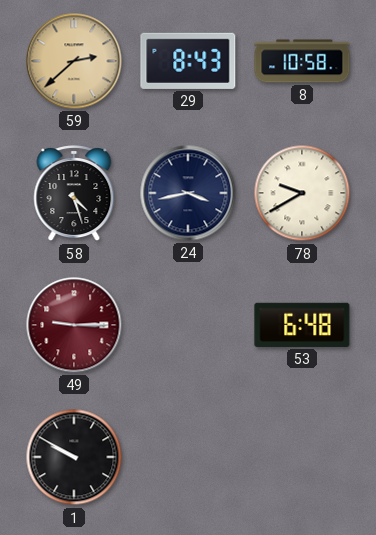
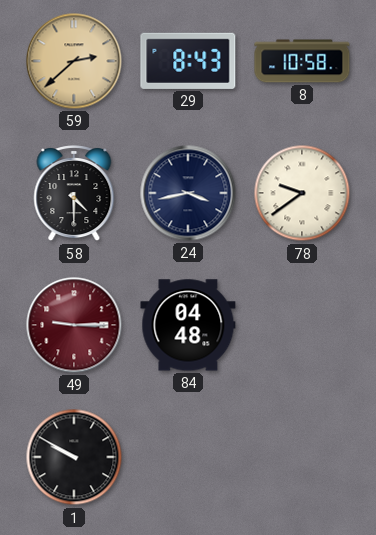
58: 4:27 -> 4:30 (74, 194)
78: 9:40 -> 9:39 (302, 193)
84: none -> 04:48 (188, 325)
53: 6:48 -> none (302, 325)
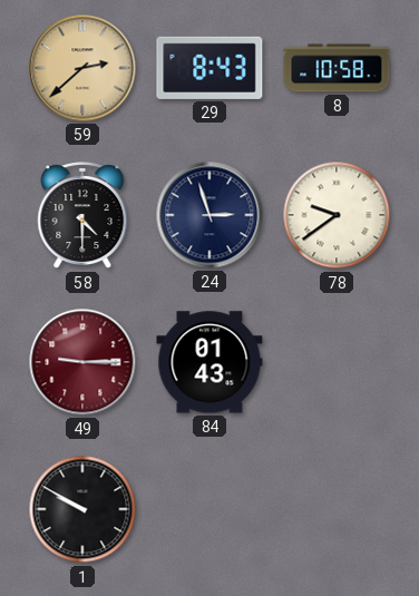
24: 3:43 -> 2:57 (209, 215)
84: 04:48 -> 01:43 (209, 362)
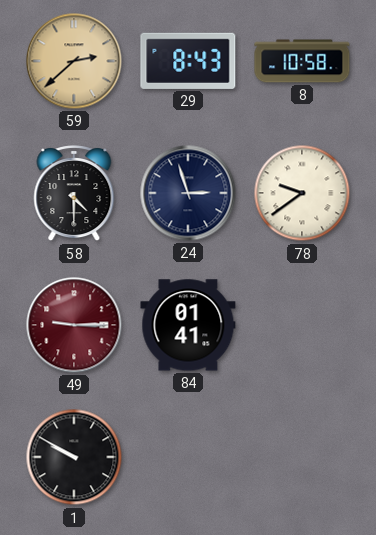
84: 01:43 -> 01:41 (188, 325)
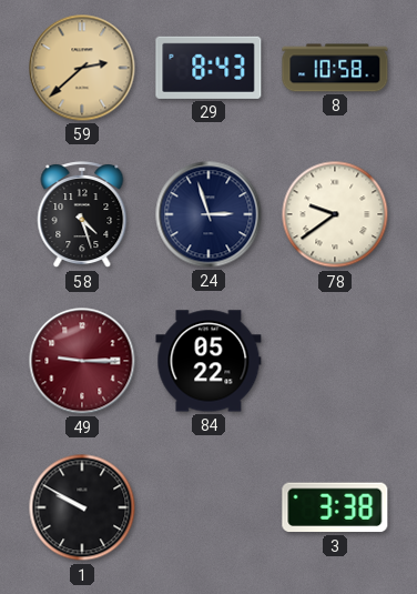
58: 4:30 -> 4:27 (82, 215)
84: 01:41 -> 05:22 (208, 361)
3: none -> 3:38 (335, 507)
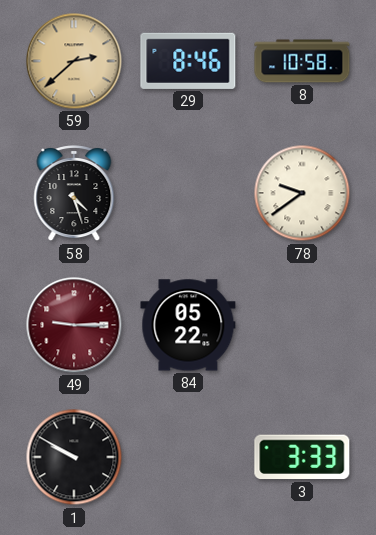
29: 8:43 -> 8:46 (188, 61)
24: 2:57 -> none (208, 214)
3: 3:38 -> 3:33 (302, 457)
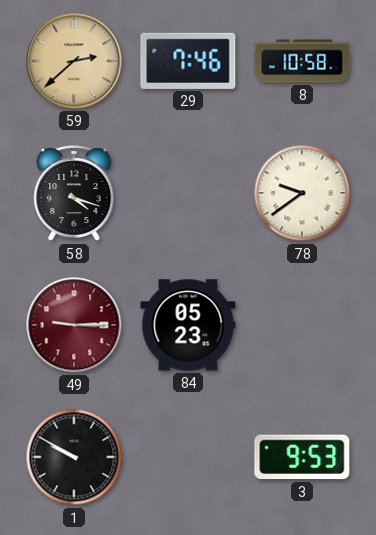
29: 8:46 -> 7:46 (188, 61)
58: 4:27 -> 4:18 (74, 194)
84: 05:22 -> 05:23 (188, 325)
3: 3:33 -> 9:53 (302, 457)
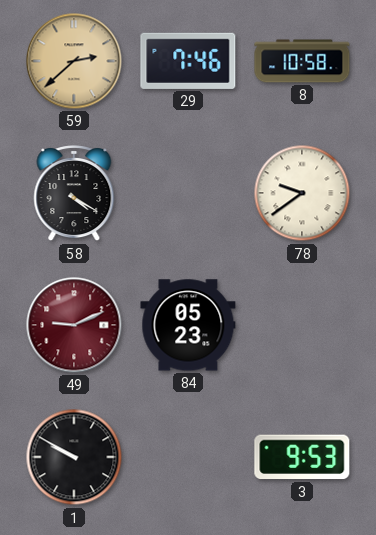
58: 4:18 -> 4:20 (74, 194)
49: 9:15 -> 9:11 (74, 325)
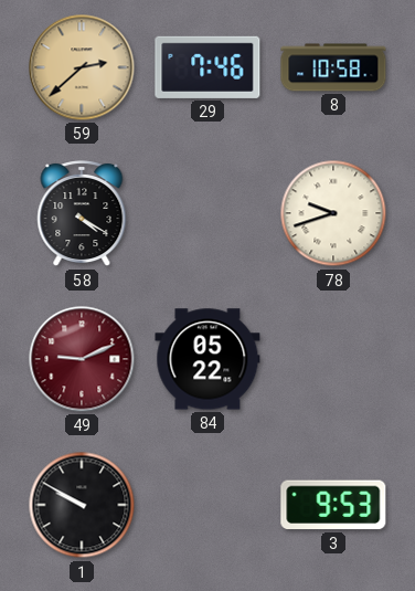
78: 9:39 -> 9:42 (333, 213)
84: 05:23 -> 05:22 (208, 359)
